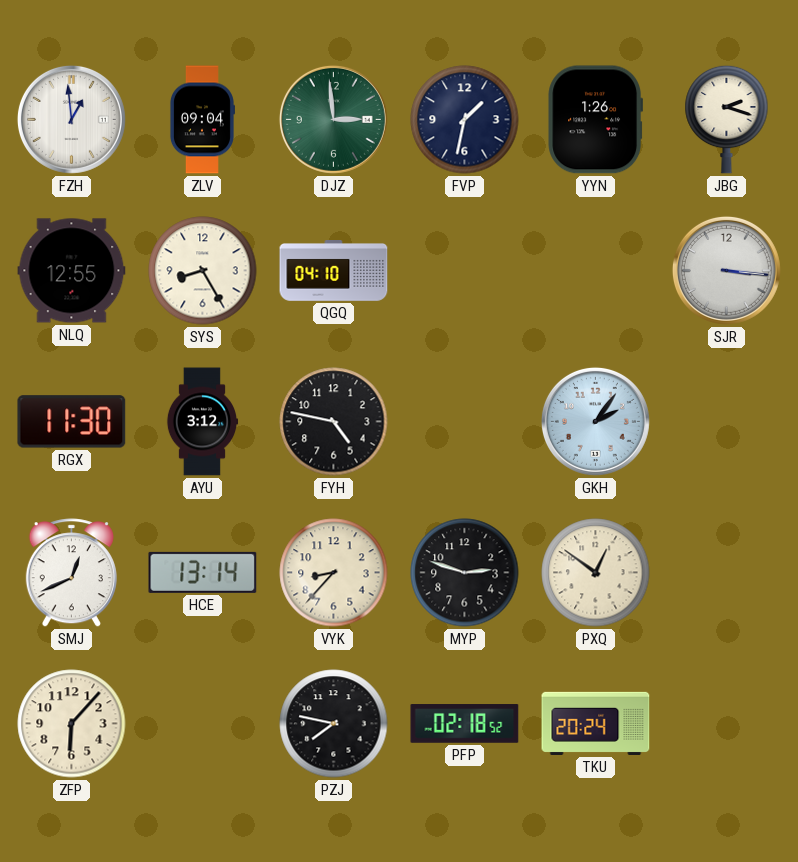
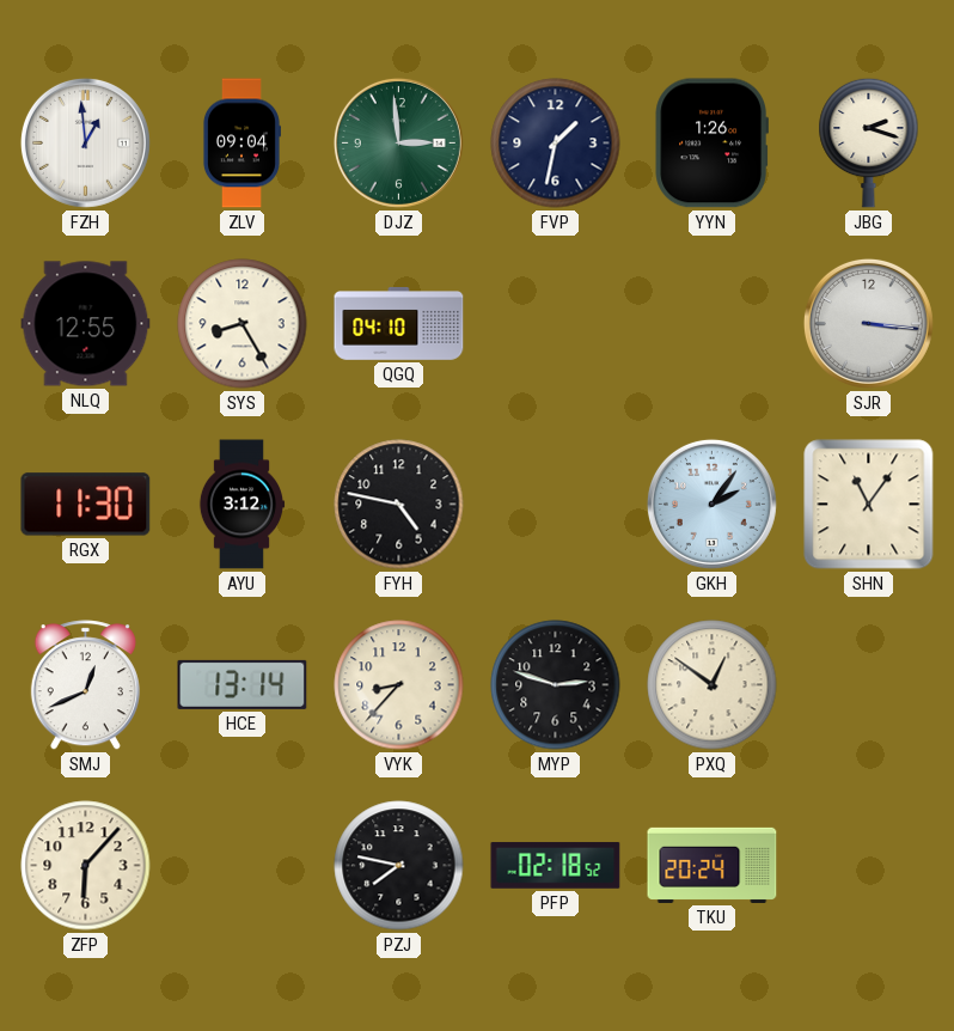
SHN: none -> 11:06 (869, 505)
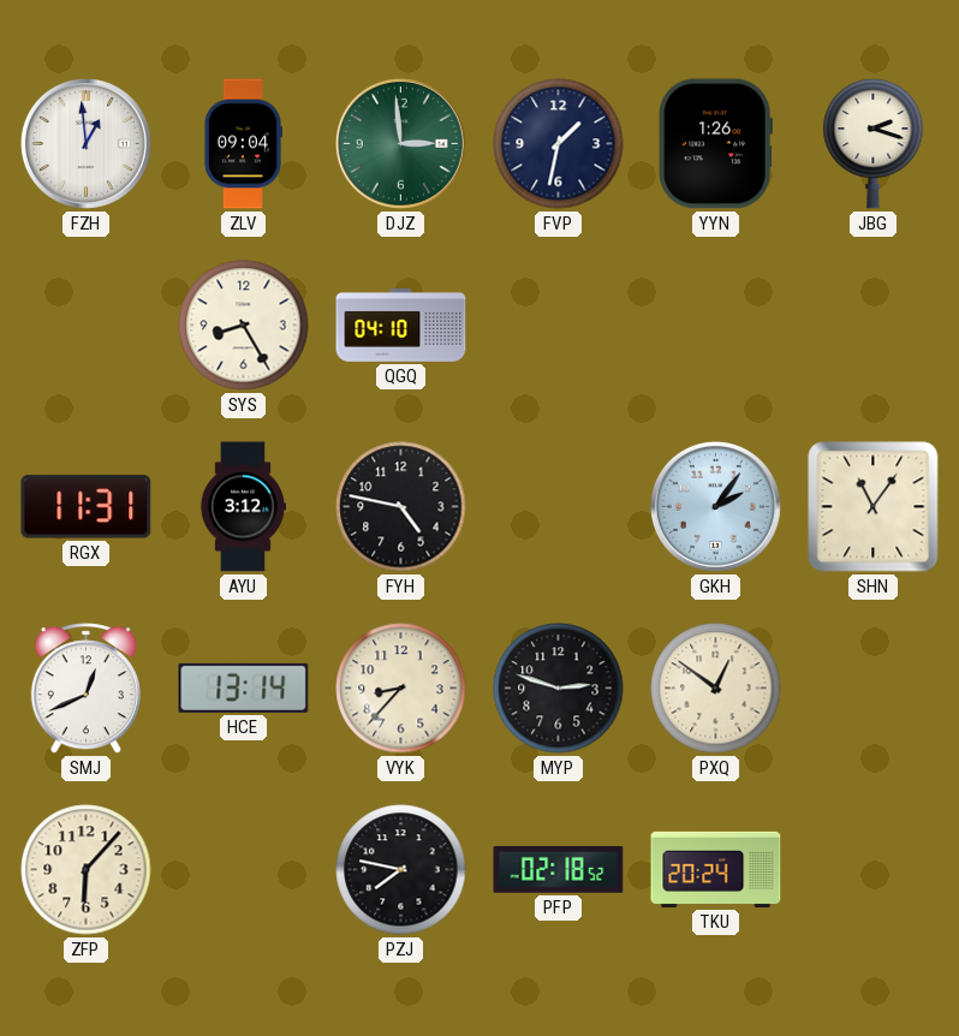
NLQ: 12:55 -> none (86, 324)
SJR: 3:16 -> none (868, 323)
RGX: 11:30 -> 11:31 (87, 507)
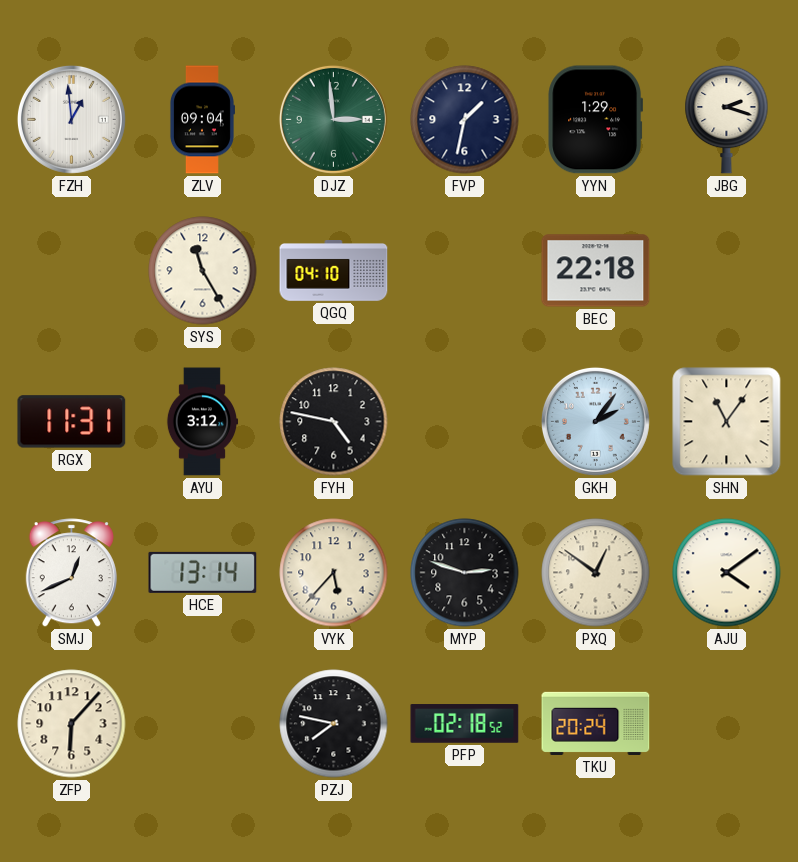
YYN: 1:26 -> 1:29 (595, 120)
SYS: 8:25 -> 11:25 (203, 271)
BEC: none -> 22:18 (596, 271)
VYK: 8:37 -> 5:37 (334, 573)
AJU: none -> 4:09 (727, 573)
